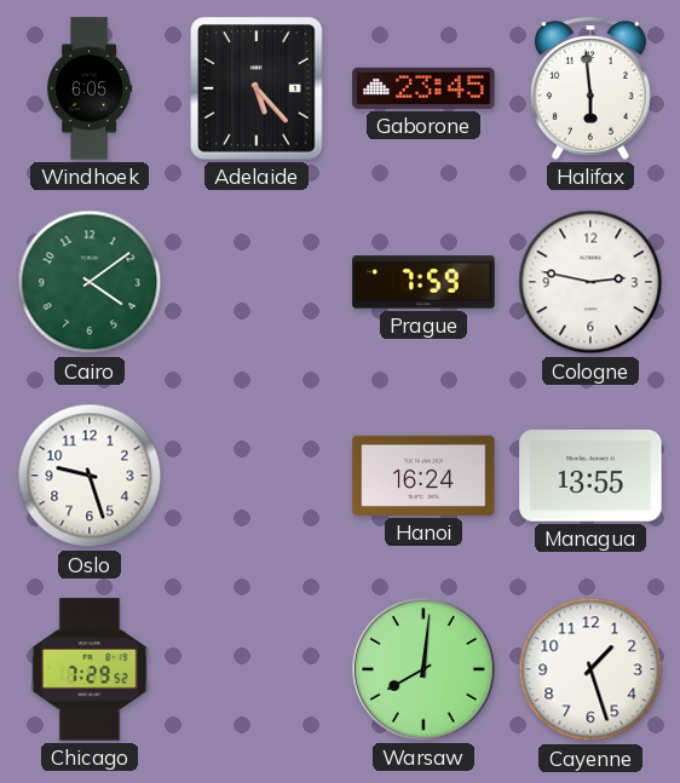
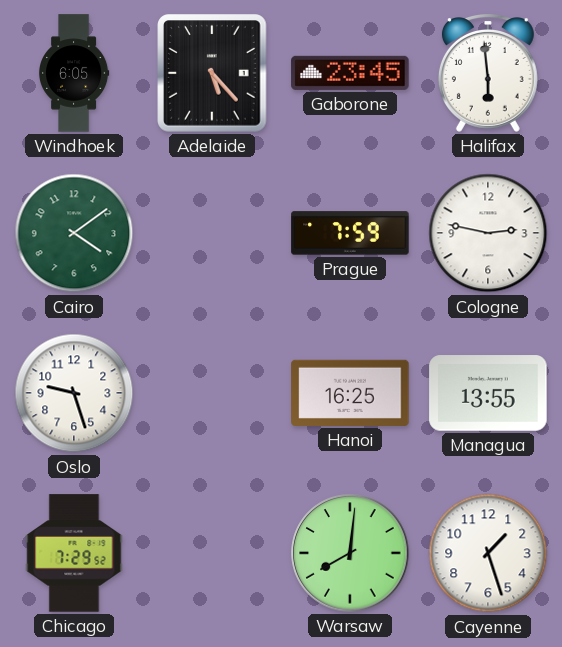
Hanoi: 16:24 -> 16:25 (350, 393)
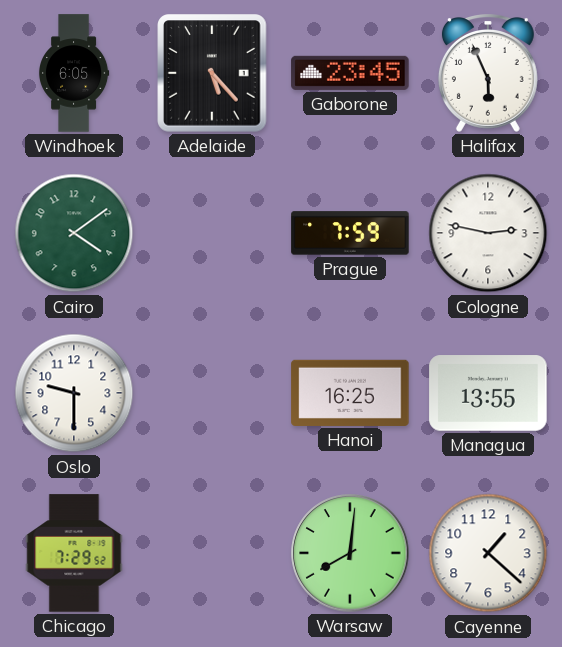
Halifax: 5:59 -> 5:56 (488, 73)
Oslo: 9:27 -> 9:30 (74, 393)
Cayenne: 1:27 -> 1:22 (488, 553)
